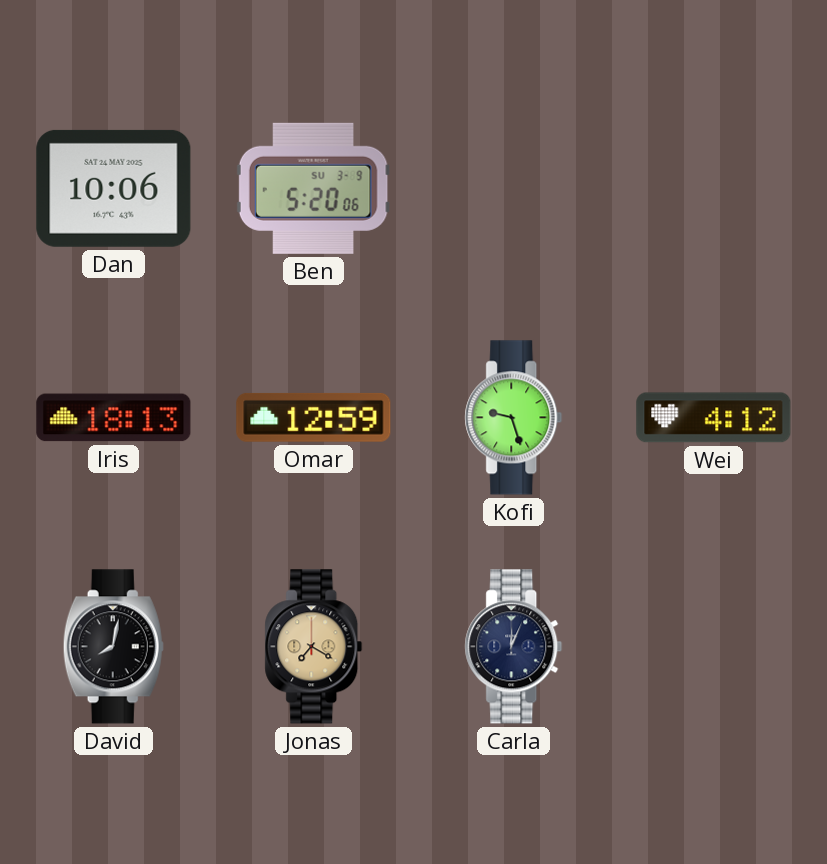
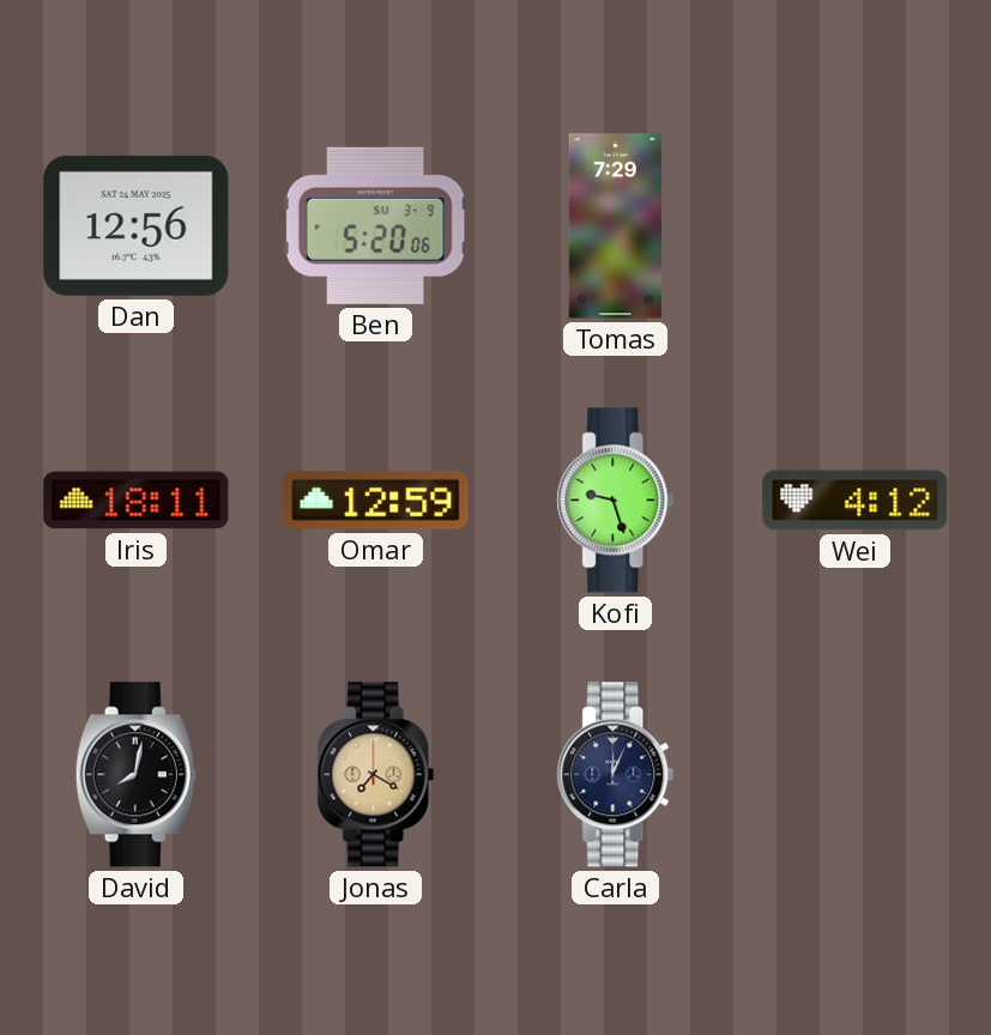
Dan: 10:06 -> 12:56 (137, 225)
Tomas: none -> 7:29 (615, 226)
Iris: 18:13 -> 18:11 (137, 501)
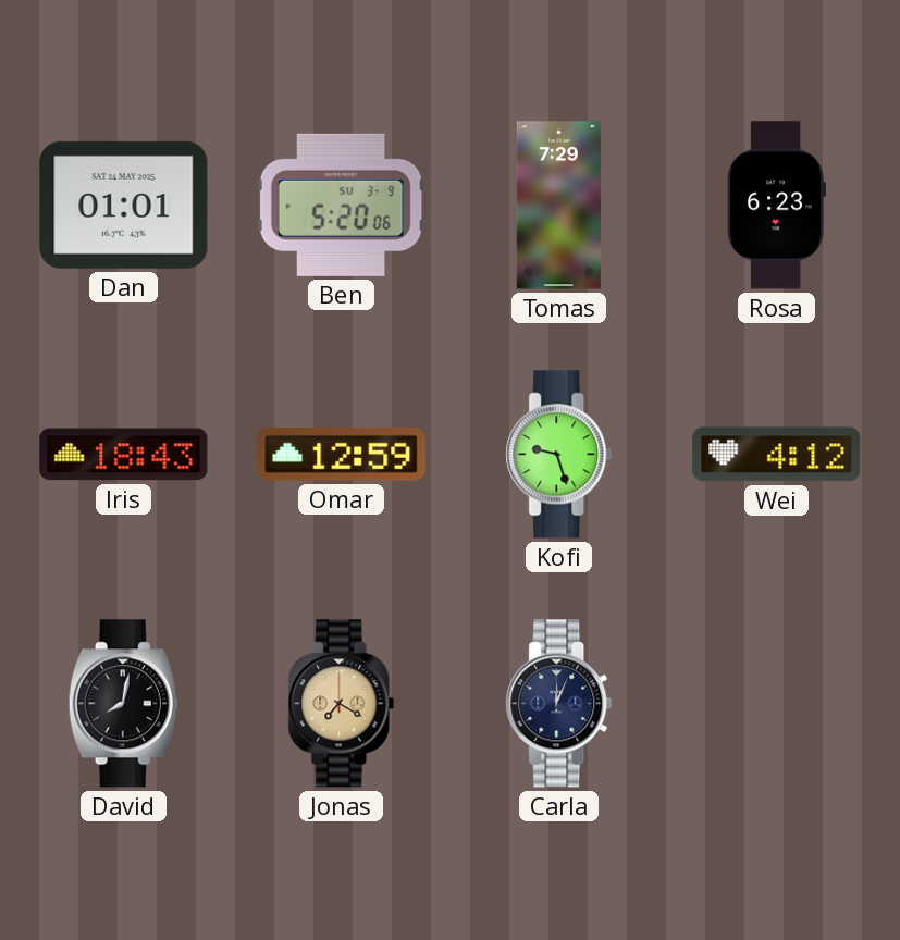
Dan: 12:56 -> 01:01 (124, 205)
Rosa: none -> 6:23 (776, 206)
Iris: 18:11 -> 18:43 (124, 455)
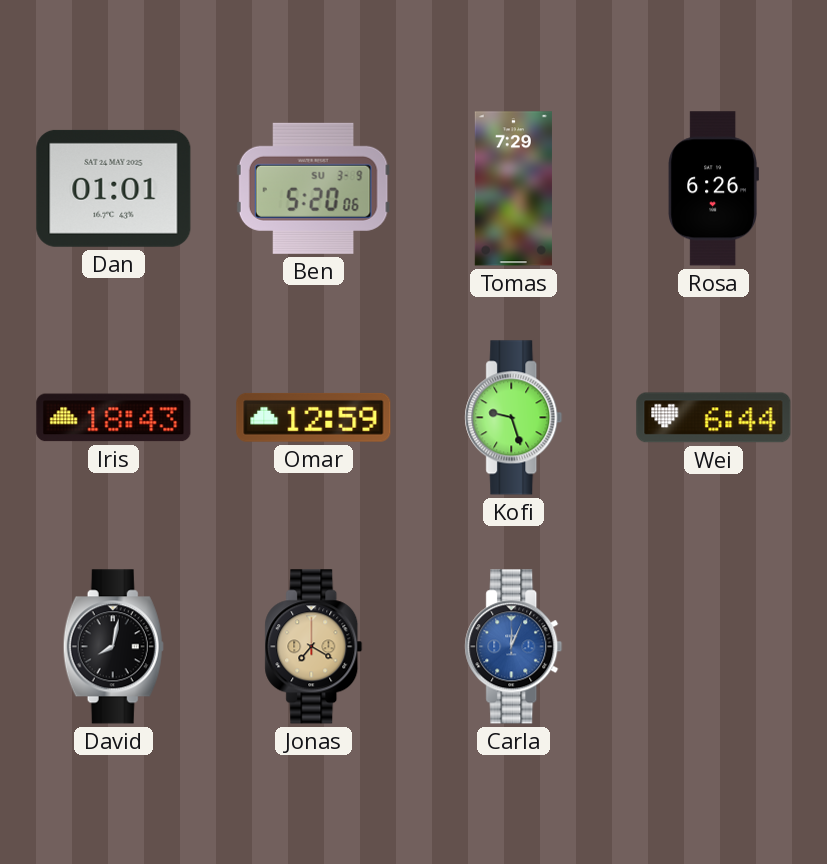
Rosa: 6:23 -> 6:26 (713, 189)
Wei: 4:12 -> 6:44 (714, 418)
Carla dial: navy -> blue (514, 647)
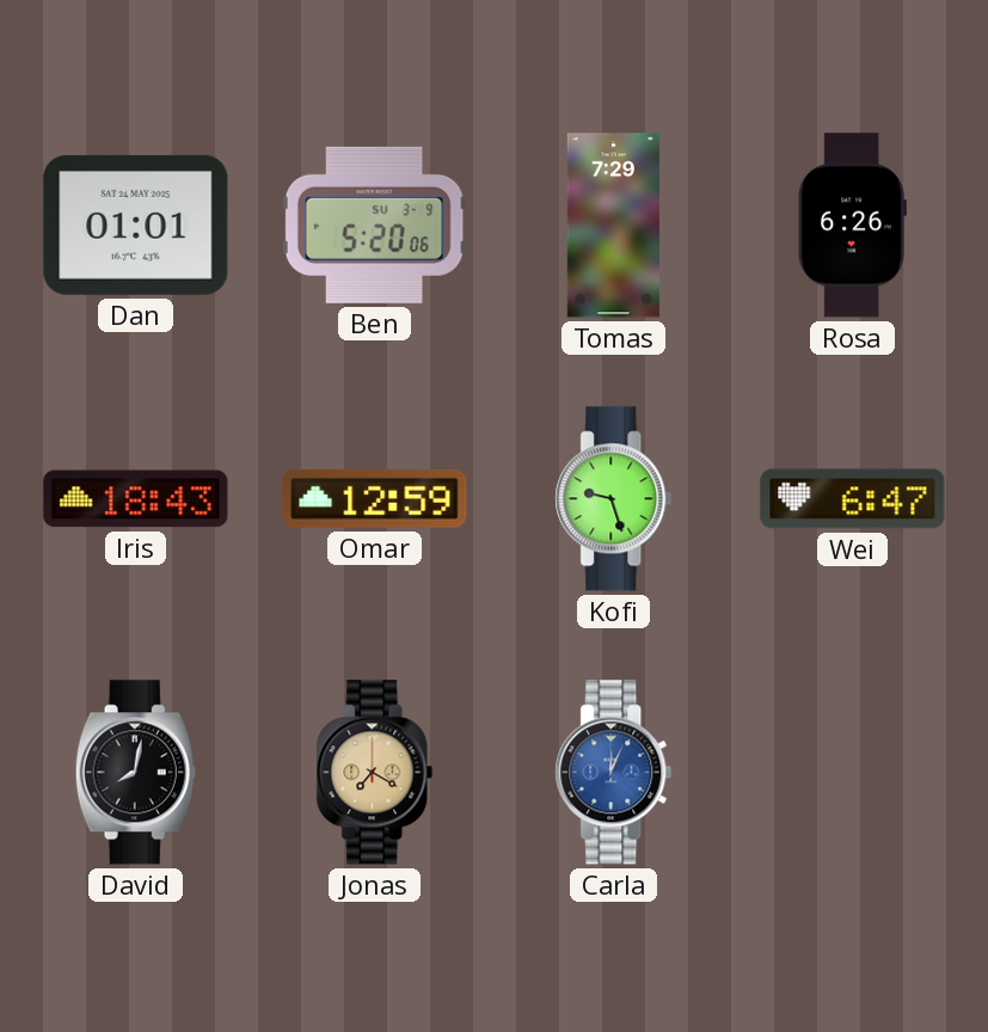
Wei: 6:44 -> 6:47 (853, 499)
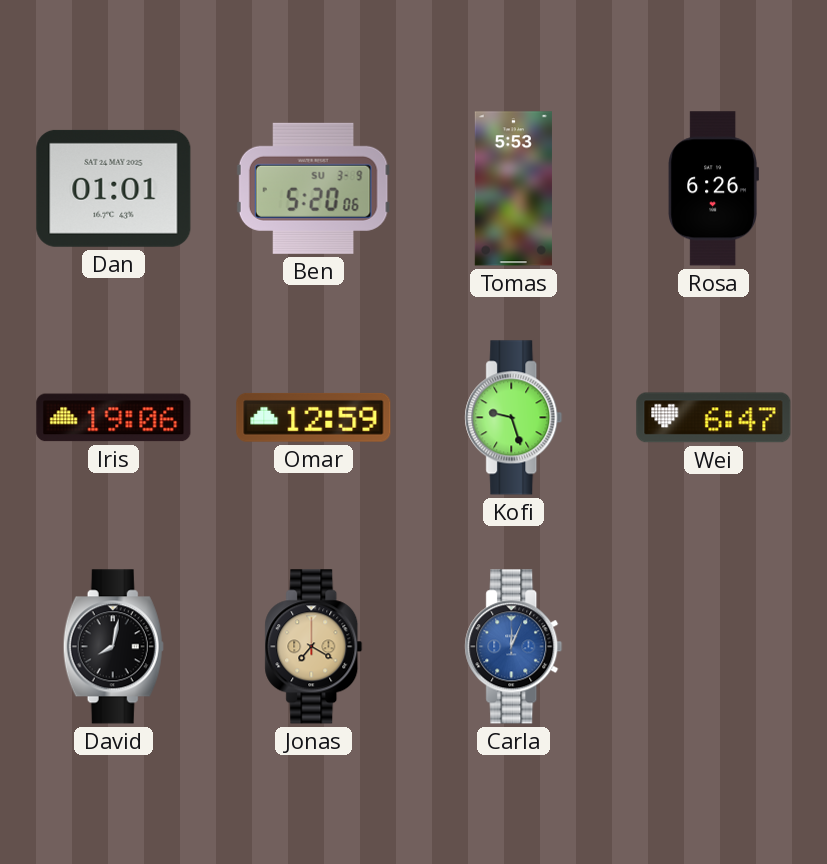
Tomas: 7:29 -> 5:53 (513, 189)
Iris: 18:43 -> 19:06 (114, 418)
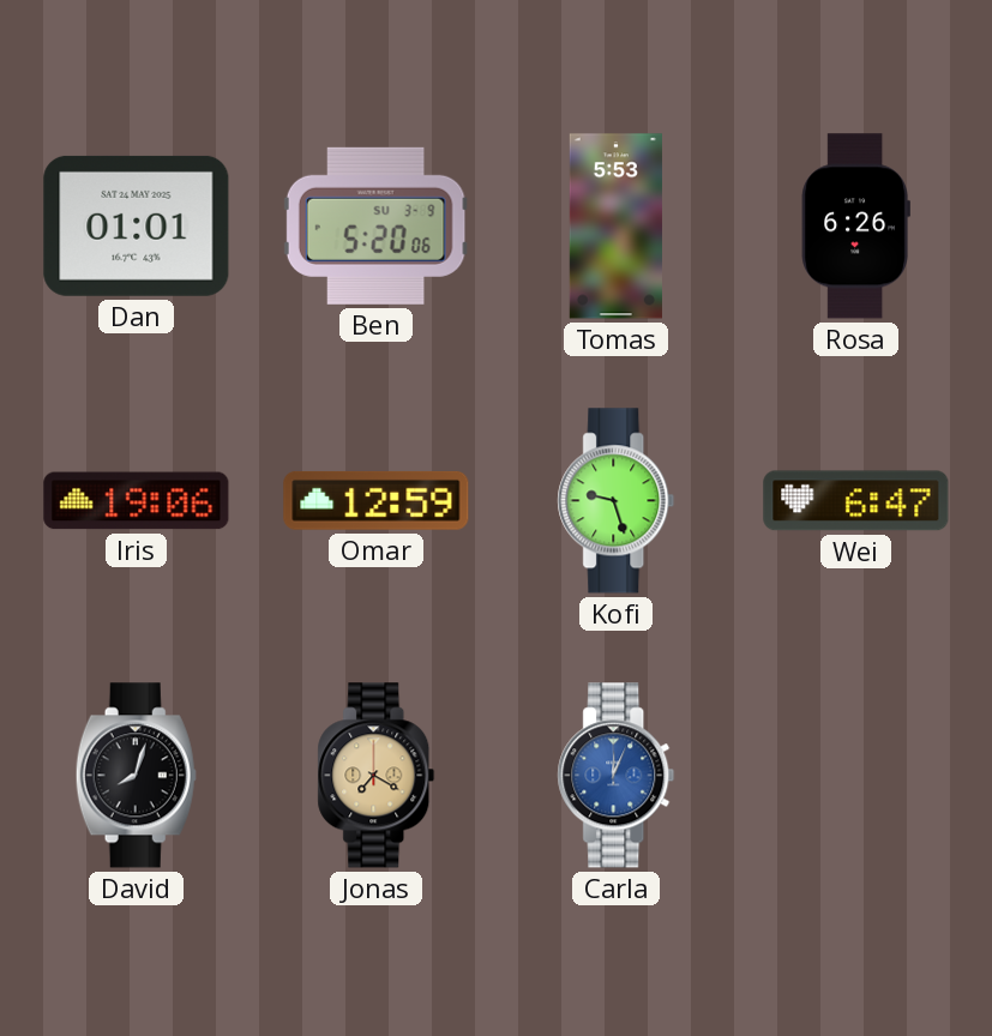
David: 8:02 -> 8:03 (136, 776)
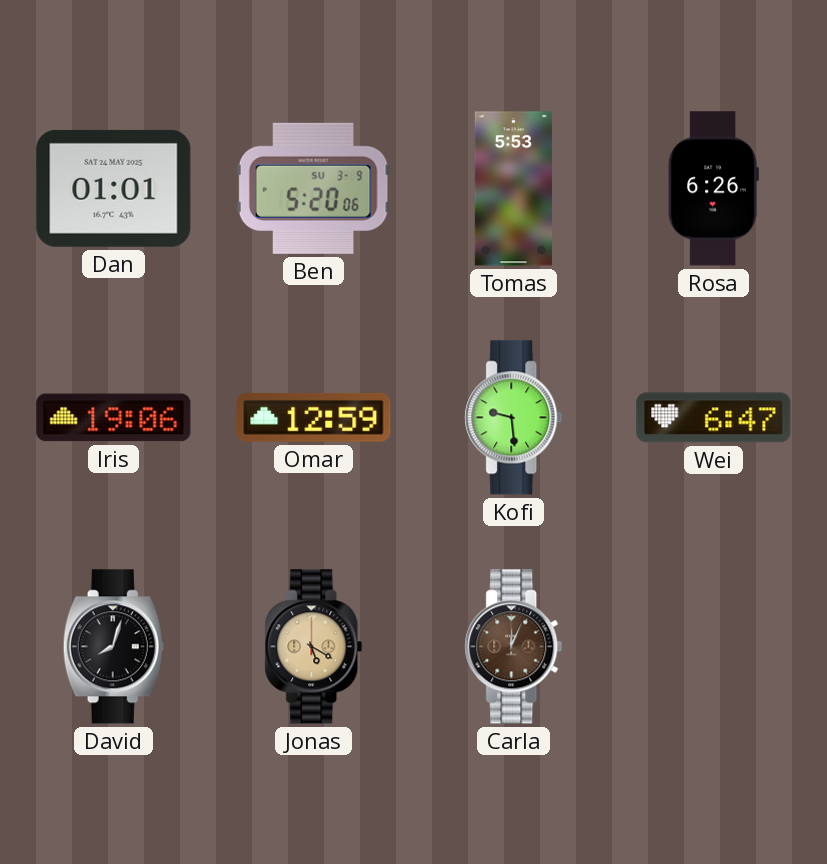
Kofi: 9:27 -> 9:29 (514, 418)
Jonas: 7:20 -> 5:20 (314, 647)
Carla dial: blue -> brown (514, 647)
